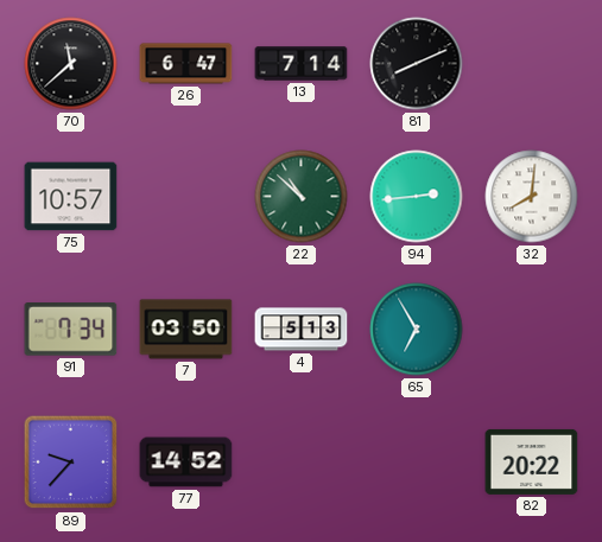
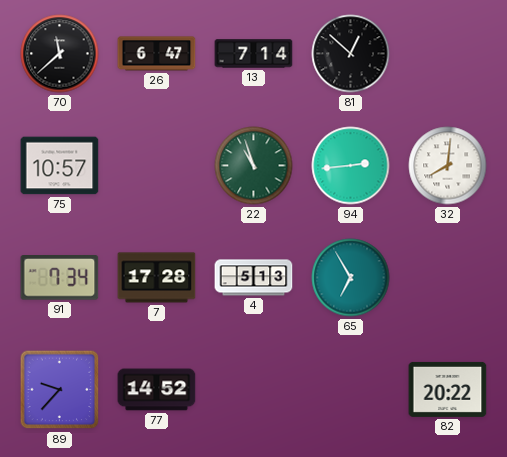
81: 8:11 -> 12:52 (351, 54)
22: 10:52 -> 10:57 (254, 166)
7: 03:50 -> 17:28 (157, 278)
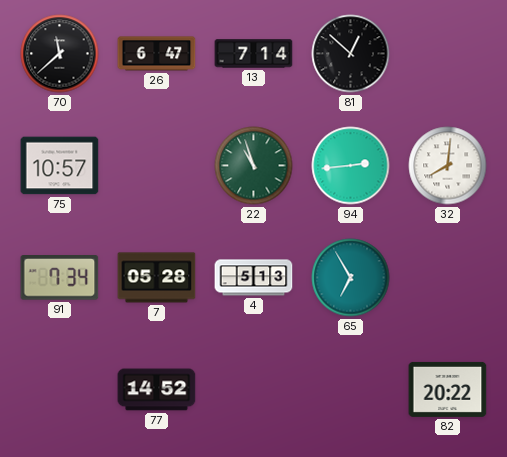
7: 17:28 -> 05:28 (157, 278)
89: 9:37 -> none (60, 390)
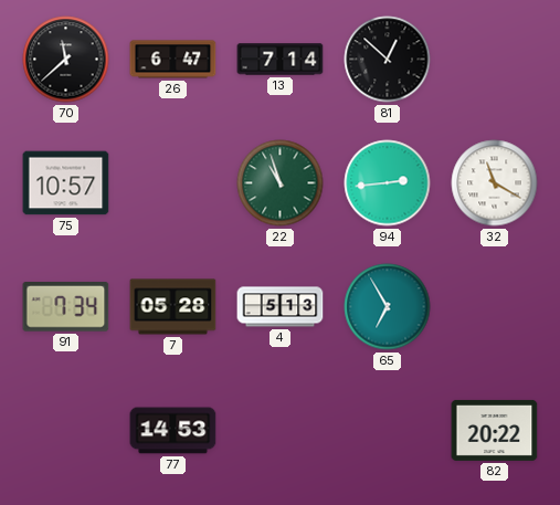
32: 8:01 -> 11:20 (495, 183)
77: 14:52 -> 14:53 (173, 431)
